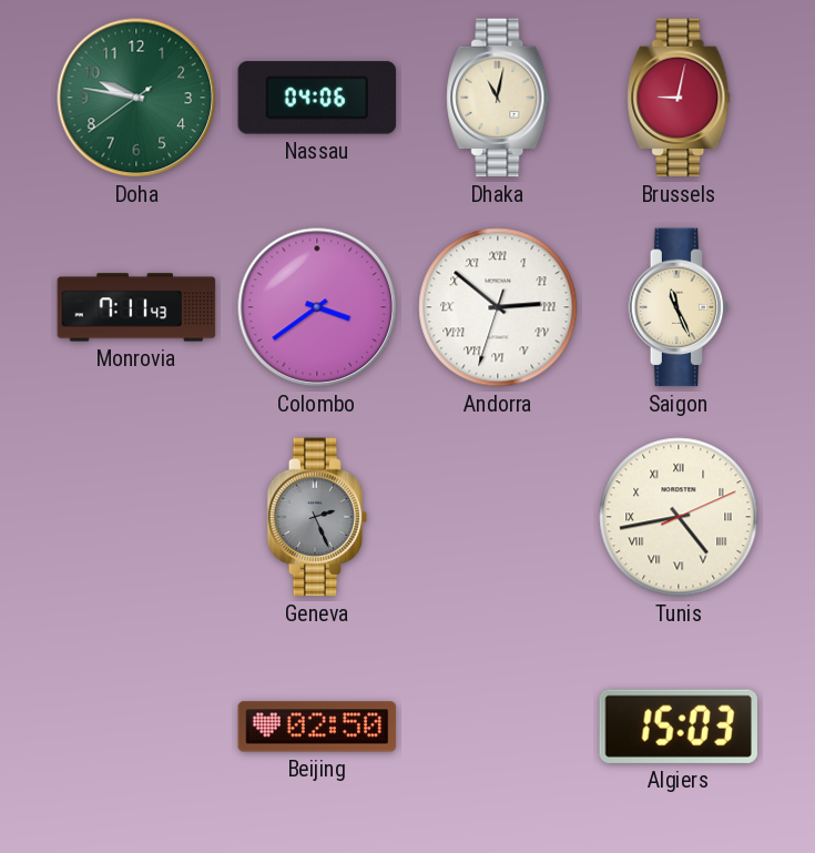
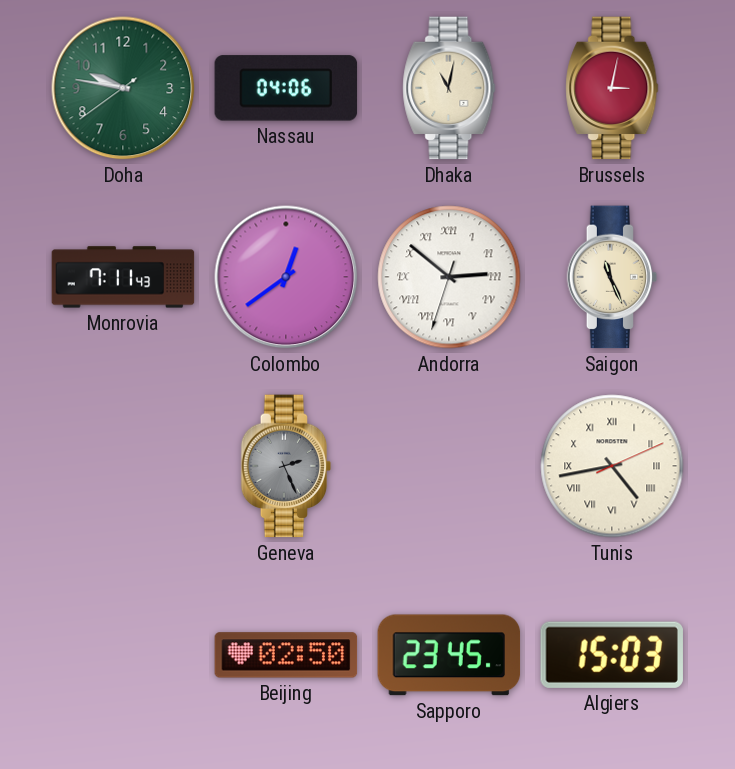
Brussels: 9:02 -> 3:02 (612, 88)
Colombo: 3:39 -> 12:39 (286, 277)
Sapporo: none -> 23:45 (449, 655)
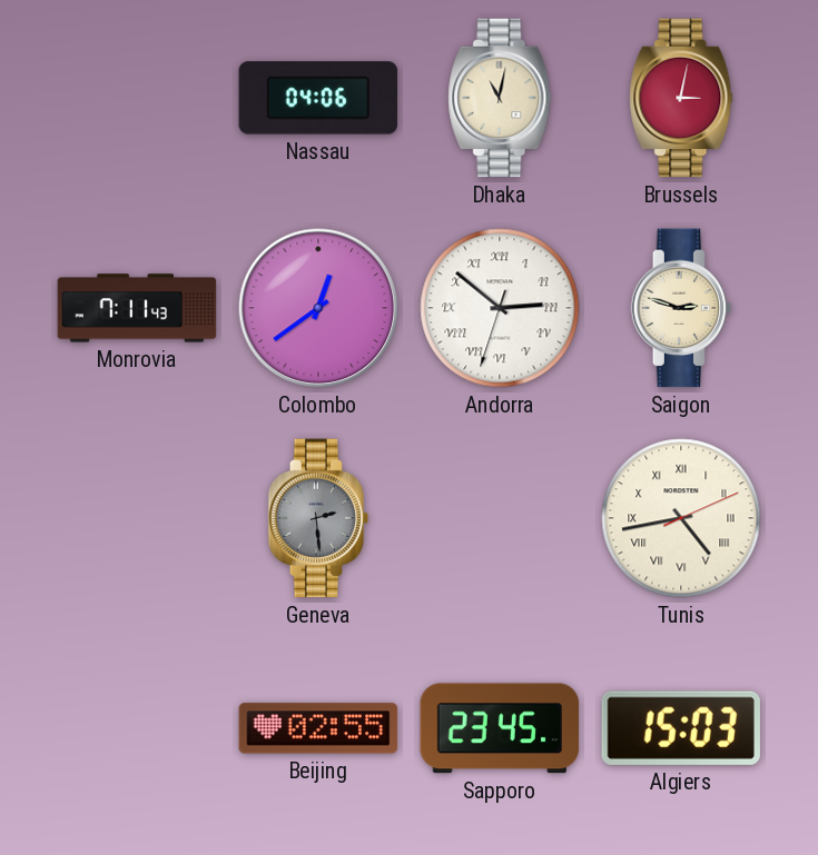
Doha: 9:46 -> none (123, 88)
Saigon: 11:26 -> 2:48 (681, 308)
Geneva: 2:26 -> 2:29 (318, 518)
Beijing: 02:50 -> 02:55 (318, 728)
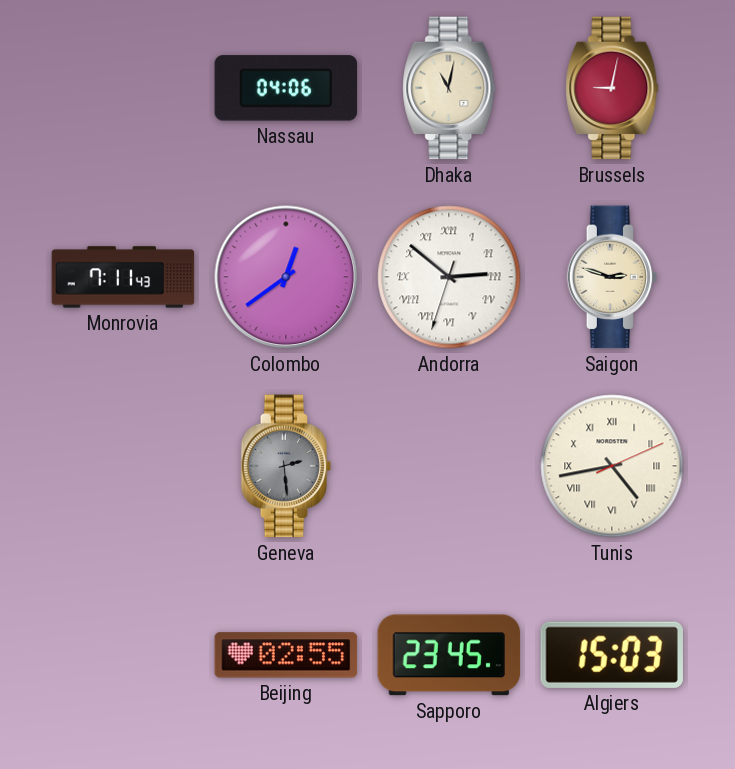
Brussels: 3:02 -> 9:02 (612, 88)
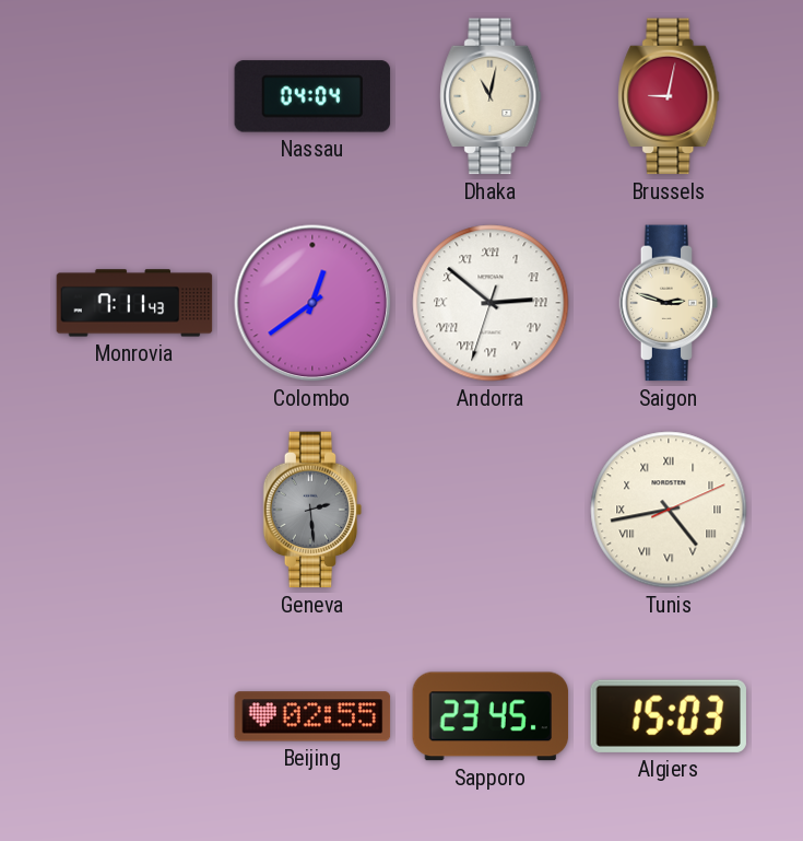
Nassau: 04:06 -> 04:04 (312, 96)
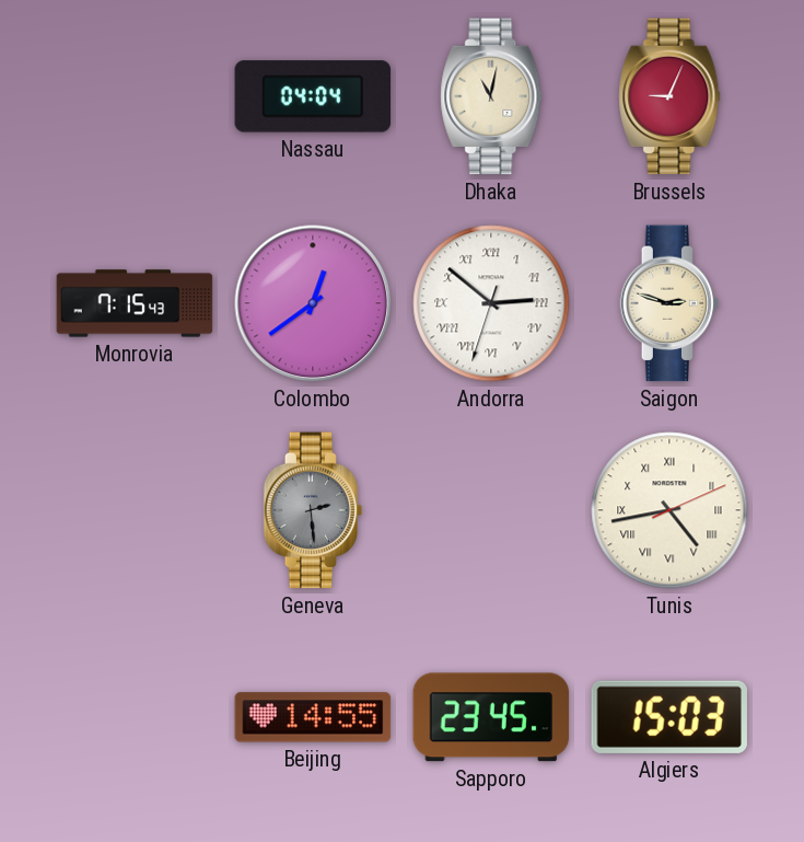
Brussels: 9:02 -> 9:04 (669, 96)
Monrovia: 7:11 -> 7:15 (135, 303)
Beijing: 02:55 -> 14:55 (313, 717)
